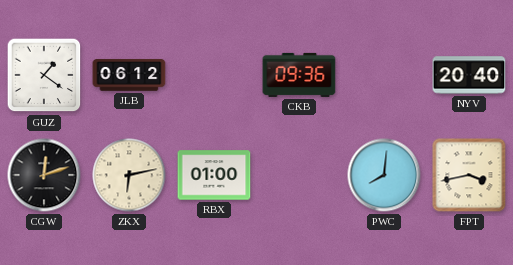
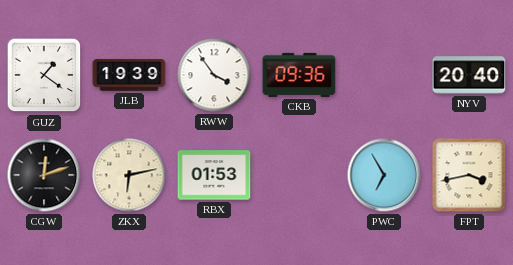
JLB: 06:12 -> 19:39 (129, 75)
RWW: none -> 3:54 (214, 75)
RBX: 01:00 -> 01:53 (214, 175)
PWC: 8:01 -> 6:55 (384, 175)
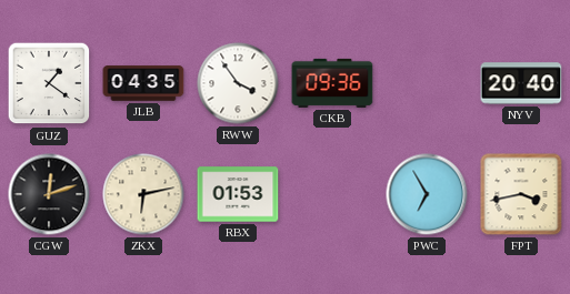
JLB: 19:39 -> 04:35 (143, 83)
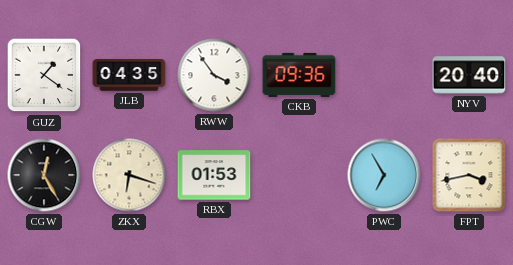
CGW: 12:12 -> 12:25 (44, 175)
ZKX: 6:13 -> 6:18 (129, 175)
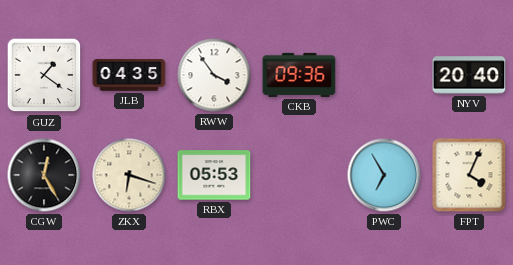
RBX: 01:53 -> 05:53 (214, 175)
FPT: 3:43 -> 4:04 (469, 175)
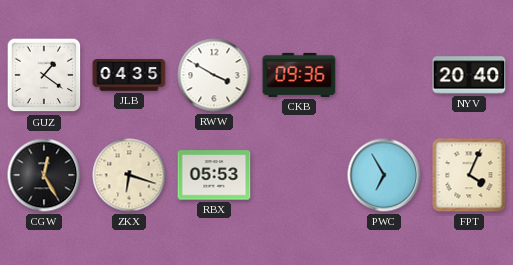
RWW: 3:54 -> 3:50 (214, 75)
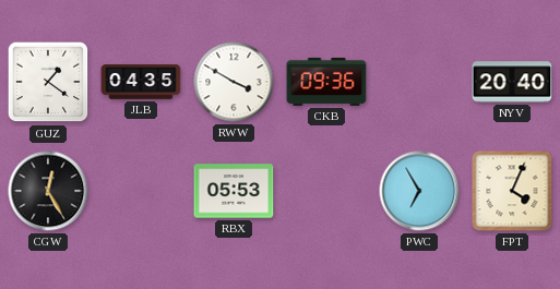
ZKX: 6:18 -> none (129, 175)
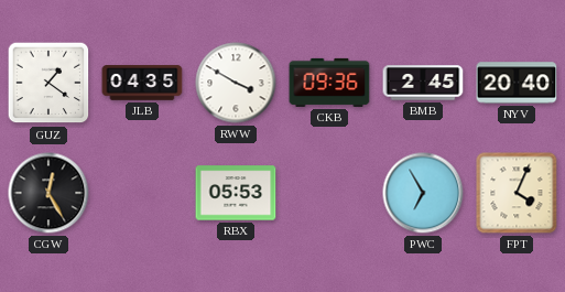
BMB: none -> 2:45 (423, 83)
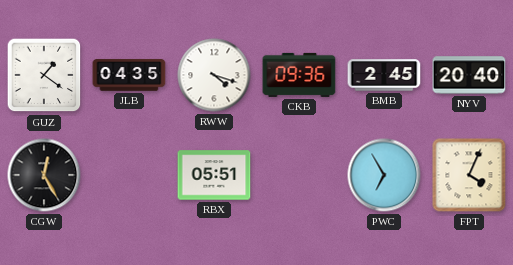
RWW: 3:50 -> 4:18 (214, 75)
RBX: 05:53 -> 05:51 (214, 175)
